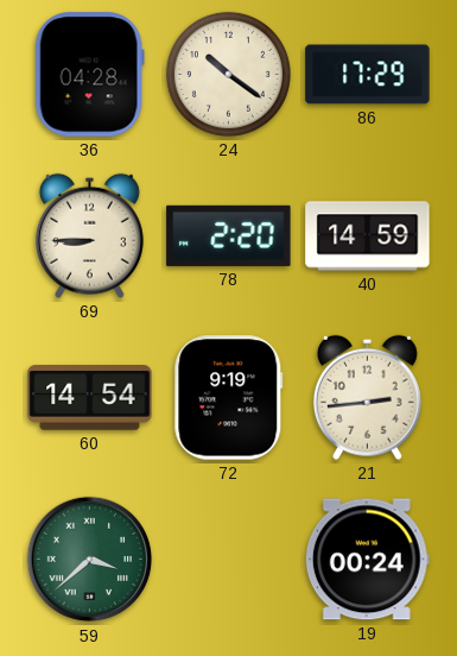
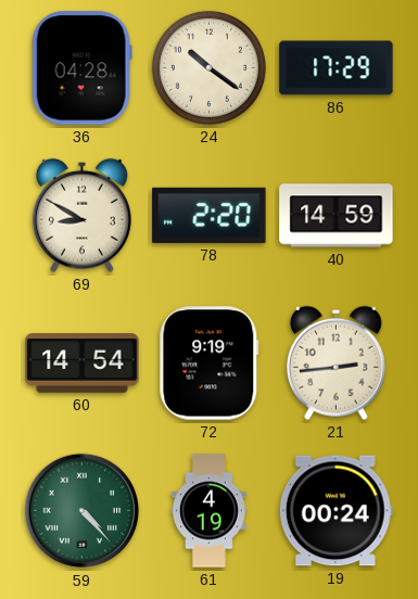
69: 8:45 -> 8:50 (81, 215)
59: 3:38 -> 4:23 (83, 511)
61: none -> 4:19 (208, 511)
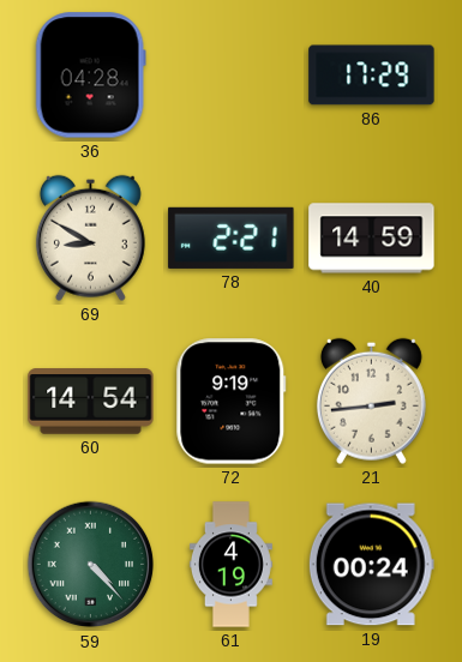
24: 10:21 -> none (208, 67)
78: 2:20 -> 2:21 (232, 237)
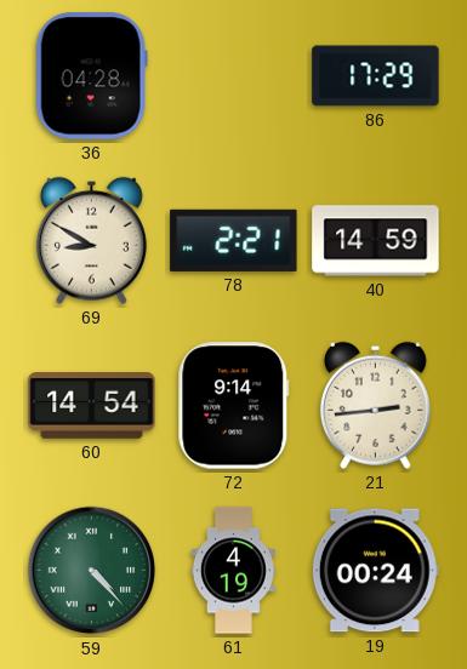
72: 9:19 -> 9:14 (234, 406)
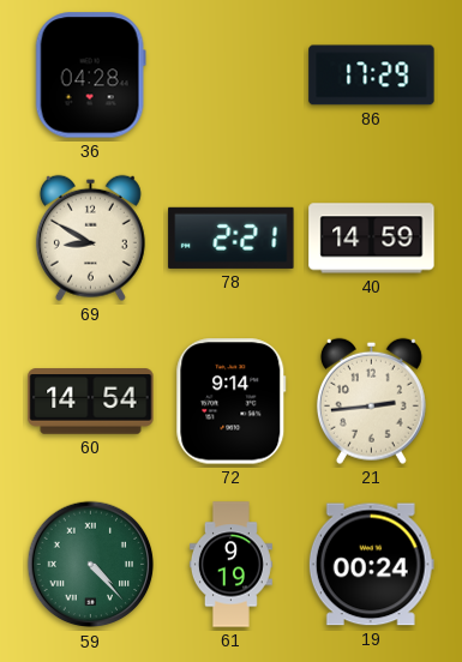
61: 4:19 -> 9:19 (230, 565)
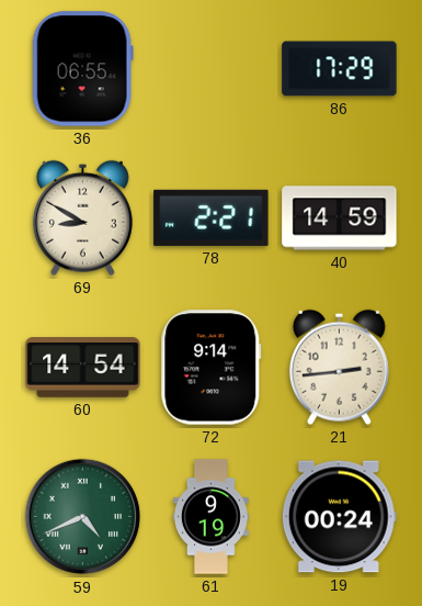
36: 04:28 -> 06:55 (82, 69)
59: 4:23 -> 4:41 (83, 517)
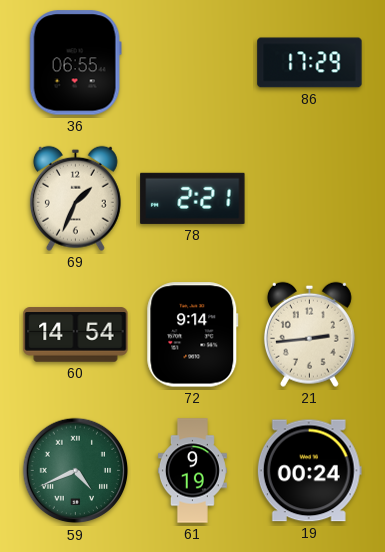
69: 8:50 -> 1:34 (75, 198)
40: 14:59 -> none (340, 218)
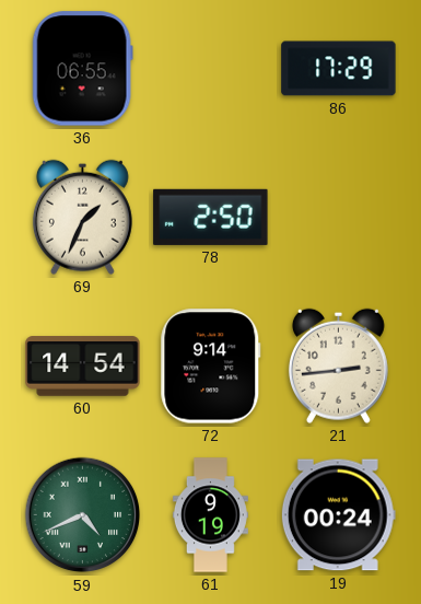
78: 2:21 -> 2:50 (211, 217)
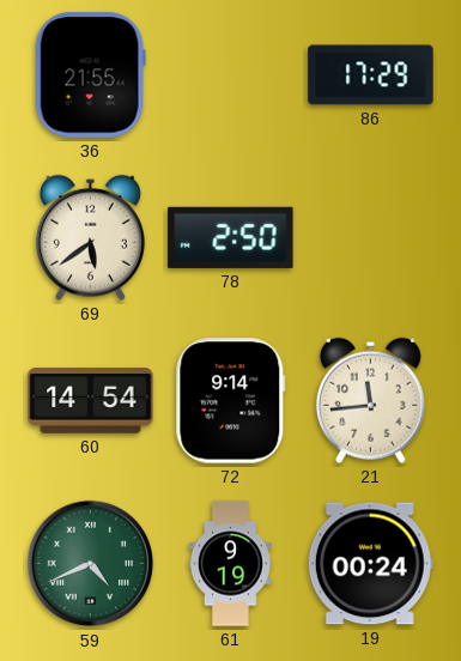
36: 06:55 -> 21:55 (90, 75)
69: 1:34 -> 5:39 (90, 237)
21: 2:44 -> 11:44 (370, 400)
